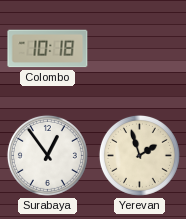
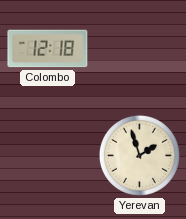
Colombo: 10:18 -> 12:18 (48, 49)
Surabaya: 12:54 -> none (47, 155)
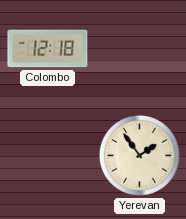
Yerevan: 1:57 -> 1:54 (139, 155)
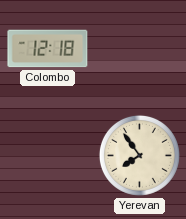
Yerevan: 1:54 -> 7:54 (139, 155)
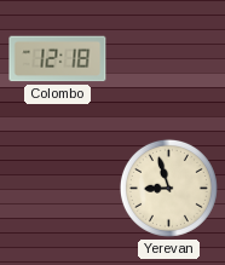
Yerevan: 7:54 -> 8:57 (168, 188)
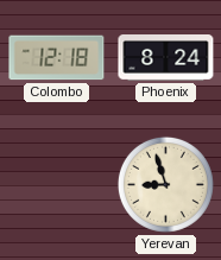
Phoenix: none -> 8:24 (166, 58)
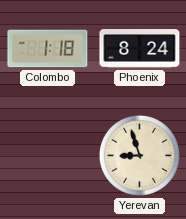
Colombo: 12:18 -> 1:18 (48, 49)
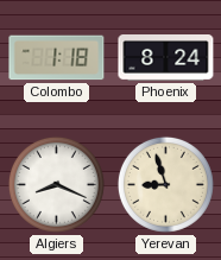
Algiers: none -> 8:19 (56, 184)
